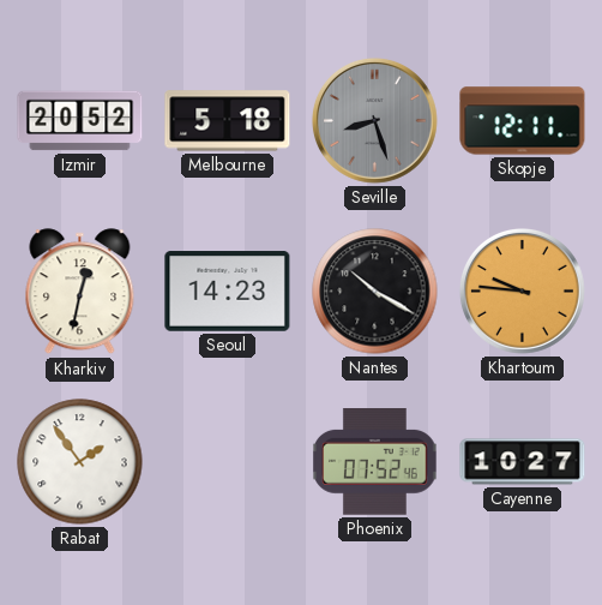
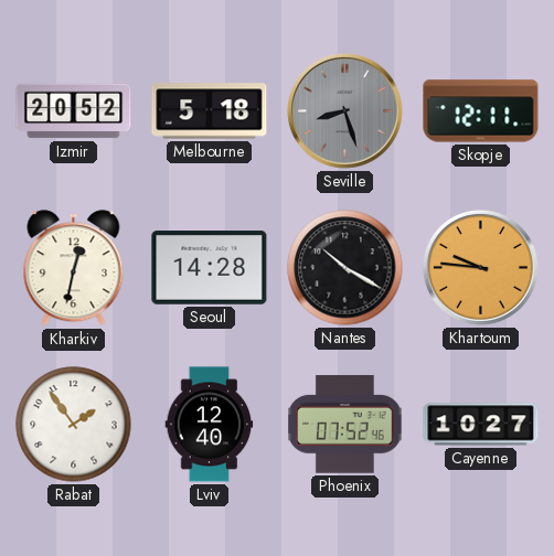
Seoul: 14:23 -> 14:28 (210, 268)
Lviv: none -> 12:40 (210, 425)
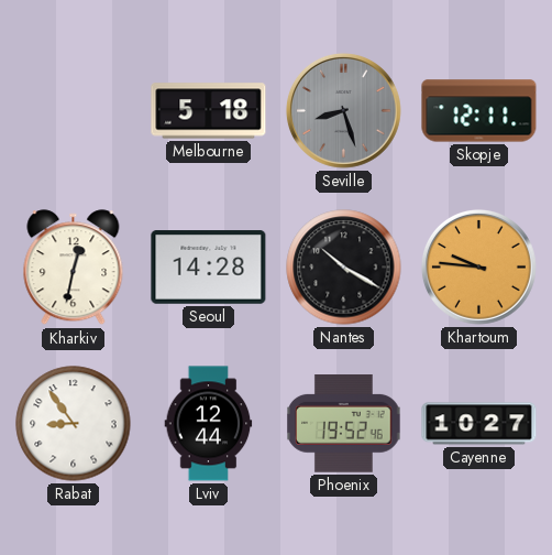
Izmir: 20:52 -> none (74, 111)
Rabat: 1:54 -> 8:54 (74, 424)
Lviv: 12:40 -> 12:44 (209, 424)
Phoenix: 07:52 -> 19:52 (344, 424)
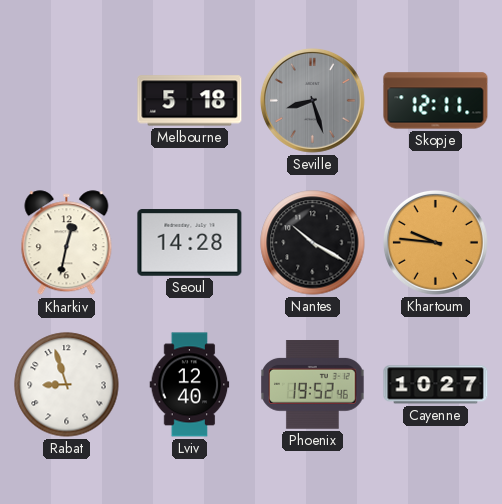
Rabat: 8:54 -> 8:57 (67, 385)
Lviv: 12:44 -> 12:40 (190, 385)
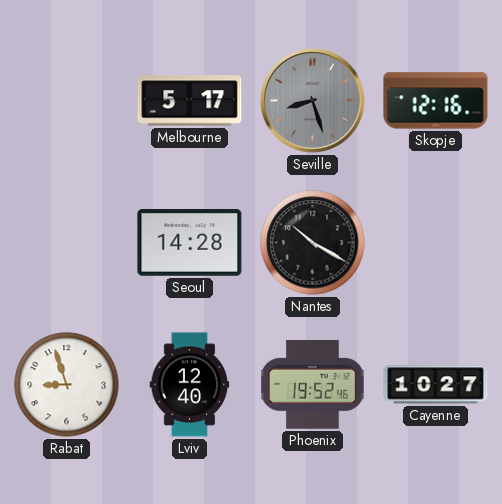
Melbourne: 5:18 -> 5:17 (190, 101)
Skopje: 12:11 -> 12:16 (436, 101)
Kharkiv: 12:32 -> none (67, 243)
Khartoum: 9:46 -> none (435, 242)
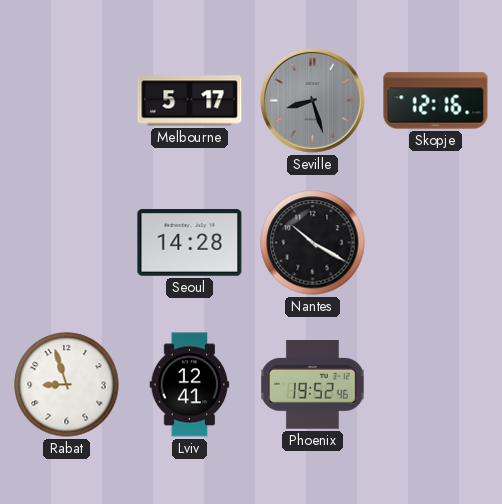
Lviv: 12:40 -> 12:41 (190, 385)
Cayenne: 10:27 -> none (436, 385)
